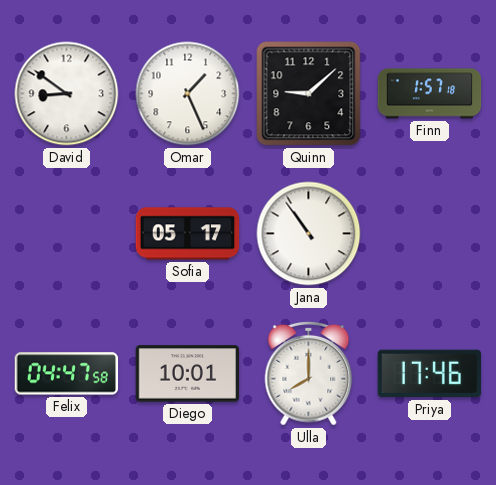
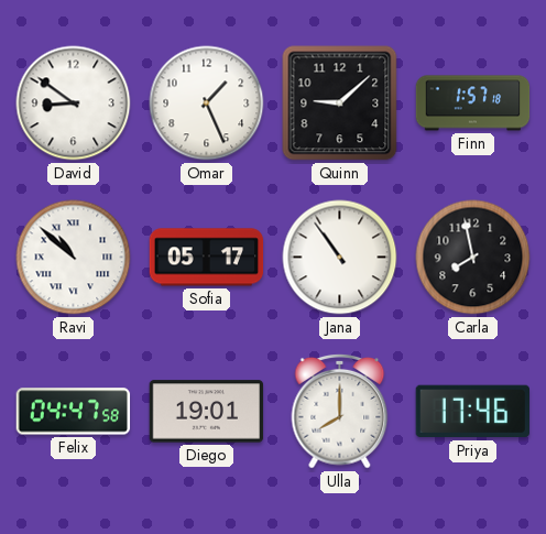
Ravi: none -> 10:52 (74, 258)
Carla: none -> 7:58 (473, 258)
Diego: 10:01 -> 19:01 (207, 412)
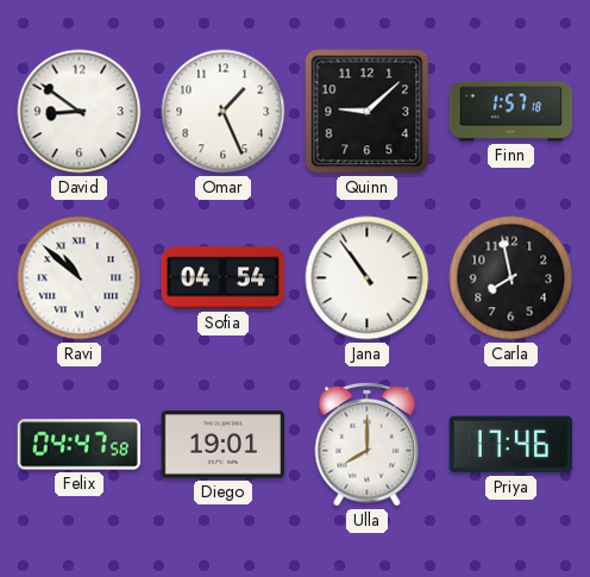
Sofia: 05:17 -> 04:54 (224, 278)
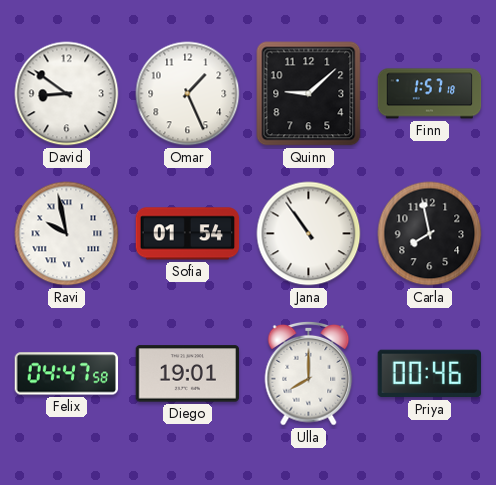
Ravi: 10:52 -> 9:58 (67, 234)
Sofia: 04:54 -> 01:54 (188, 234)
Priya: 17:46 -> 00:46 (429, 374)
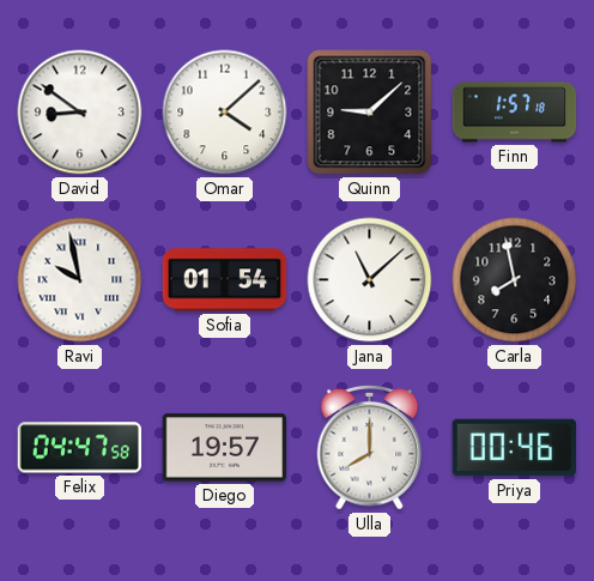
Omar: 1:26 -> 4:08 (225, 113)
Jana: 10:54 -> 11:08 (370, 280)
Diego: 19:01 -> 19:57 (225, 448)
